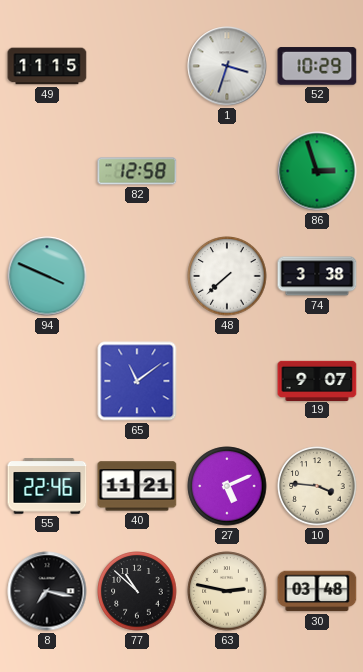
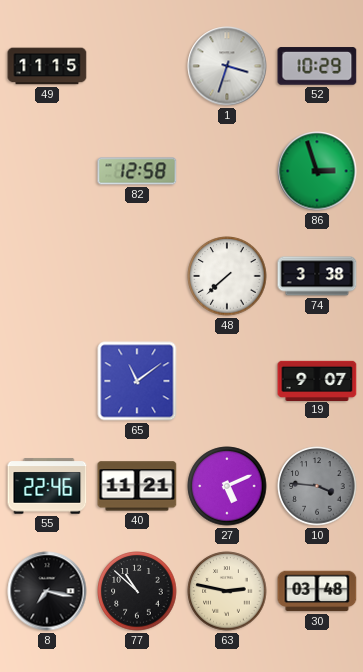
94: 3:49 -> none (47, 276)
10 dial: cream -> grey (317, 486)
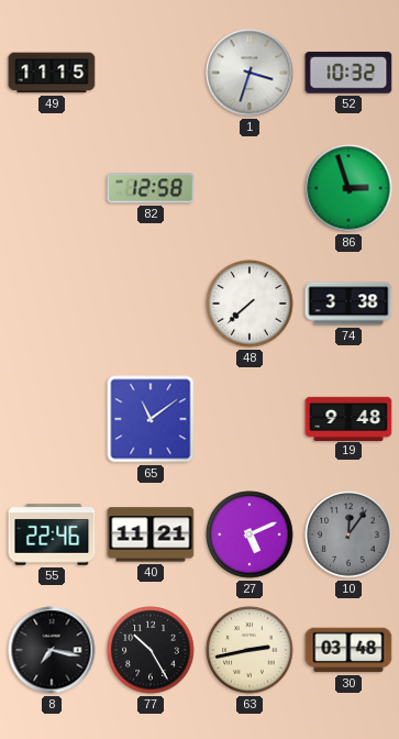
52: 10:29 -> 10:32 (348, 73)
19: 9:07 -> 9:48 (348, 418)
10: 3:46 -> 12:06 (348, 534)
77: 10:52 -> 10:25 (151, 650)
63: 2:47 -> 2:43 (250, 650)
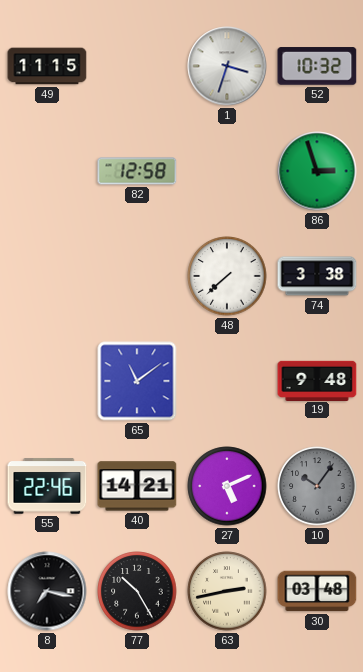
40: 11:21 -> 14:21 (137, 486)
10: 12:06 -> 10:06 (317, 486)
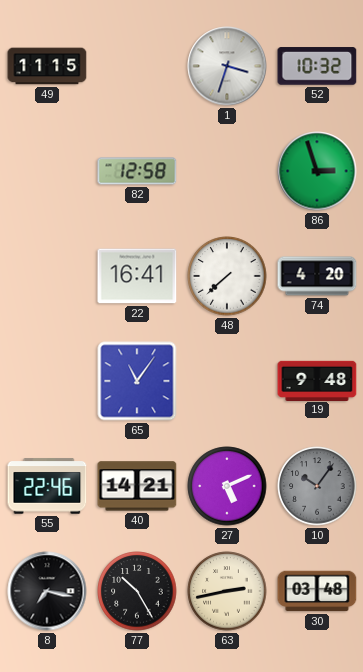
22: none -> 16:41 (137, 276)
74: 3:38 -> 4:20 (317, 276)
65: 11:09 -> 11:06 (137, 381)
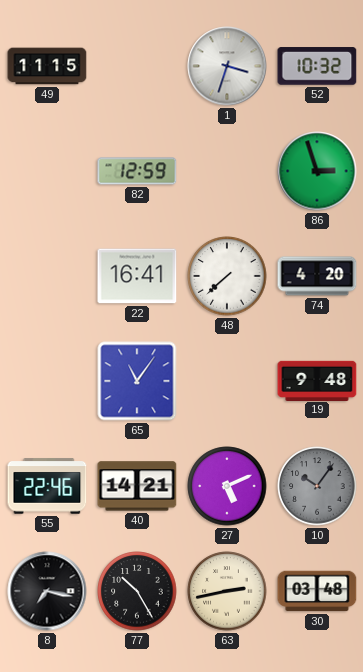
82: 12:58 -> 12:59 (137, 171)
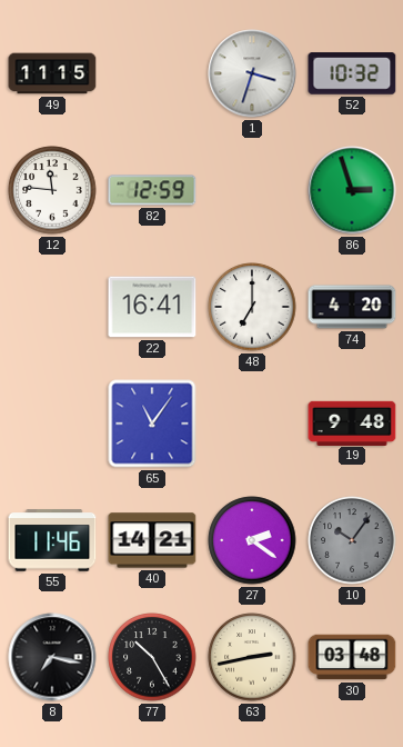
12: none -> 11:46 (52, 190)
48: 7:38 -> 7:00 (252, 307)
55: 22:46 -> 11:46 (52, 540)
27: 5:11 -> 2:21 (252, 540)
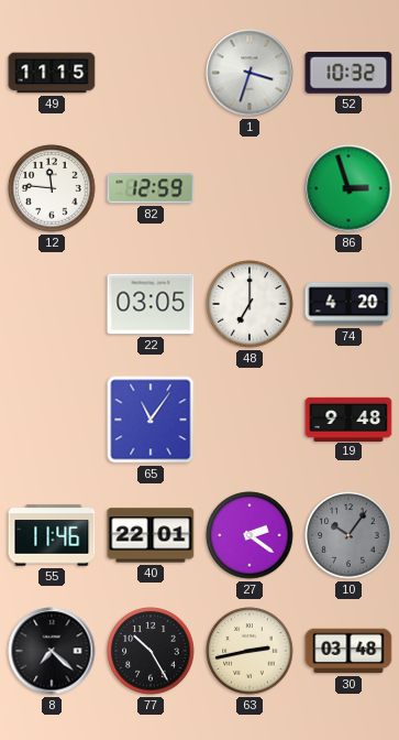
22: 16:41 -> 03:05 (151, 304)
40: 14:21 -> 22:01 (151, 535)
8: 7:17 -> 7:22 (52, 651)
